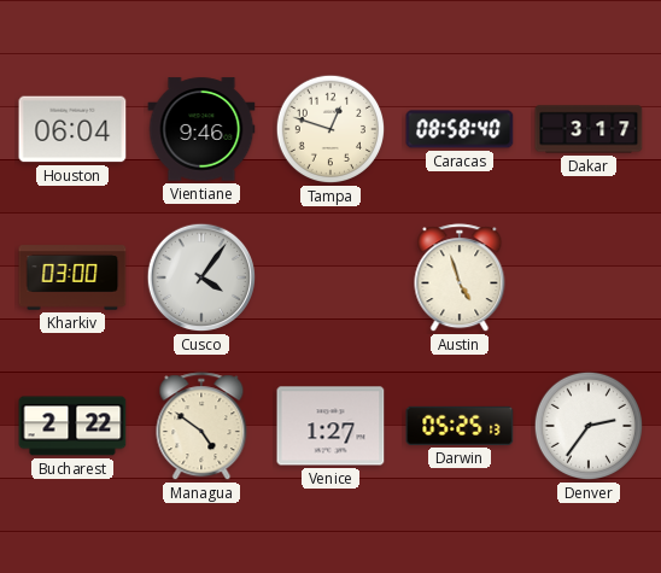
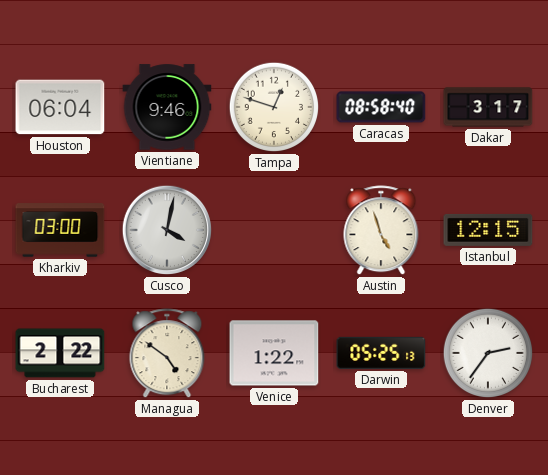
Cusco: 4:06 -> 4:02 (167, 230)
Istanbul: none -> 12:15 (488, 230)
Venice: 1:27 -> 1:22 (274, 353)
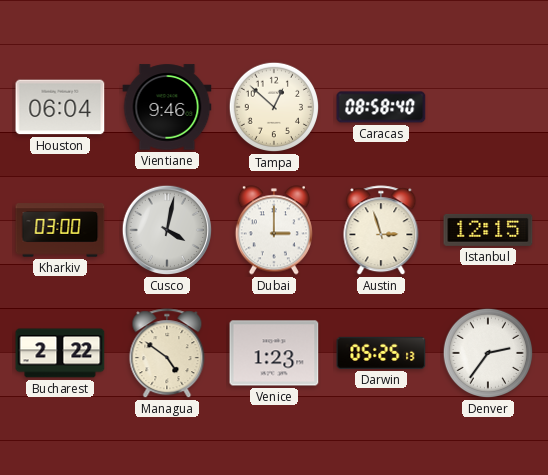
Tampa: 12:48 -> 12:52 (274, 107)
Dakar: 3:17 -> none (488, 107)
Dubai: none -> 3:00 (274, 230)
Austin: 4:57 -> 2:57 (381, 231)
Venice: 1:22 -> 1:23 (274, 353)
